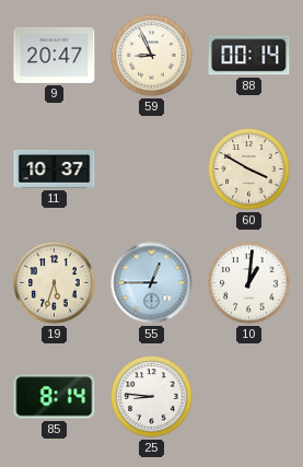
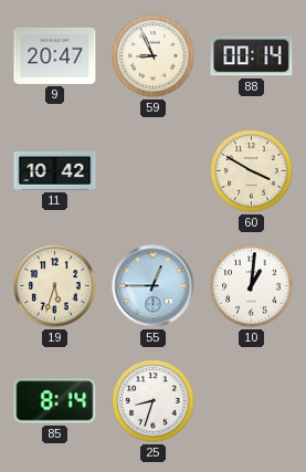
11: 10:37 -> 10:42 (55, 171)
25: 8:46 -> 8:33 (154, 401)
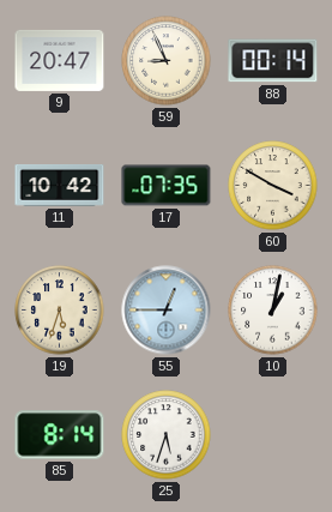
17: none -> 07:35 (167, 186)
10: 1:01 -> 1:02 (273, 311)
25: 8:33 -> 5:33 (167, 435)
